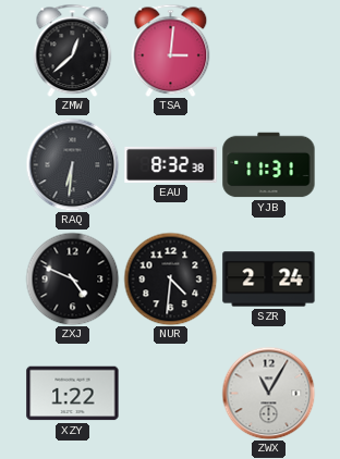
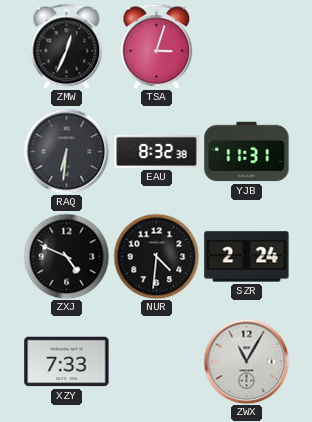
ZMW: 12:38 -> 12:34 (67, 46)
TSA: 3:01 -> 3:03 (157, 46)
XZY: 1:22 -> 7:33 (67, 362)
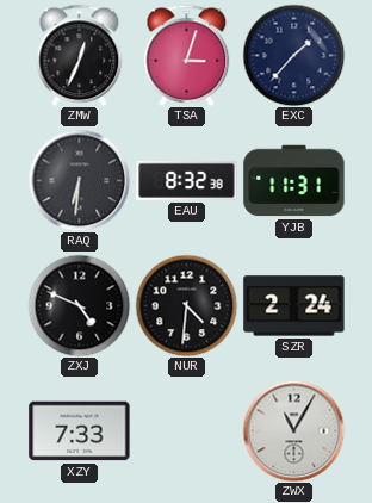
EXC: none -> 1:37 (293, 55)
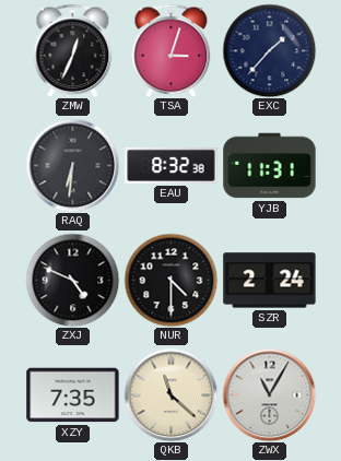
NUR: 4:31 -> 4:30 (170, 280)
XZY: 7:33 -> 7:35 (73, 395)
QKB: none -> 11:22 (170, 394)
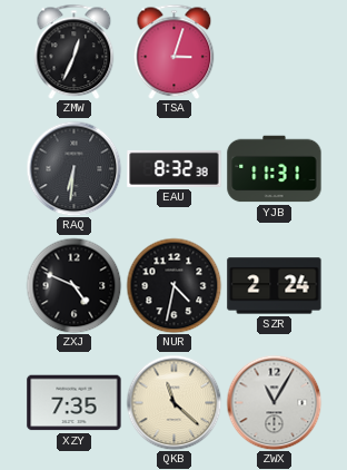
EXC: 1:37 -> none (269, 50)
NUR: 4:30 -> 4:32 (173, 285)
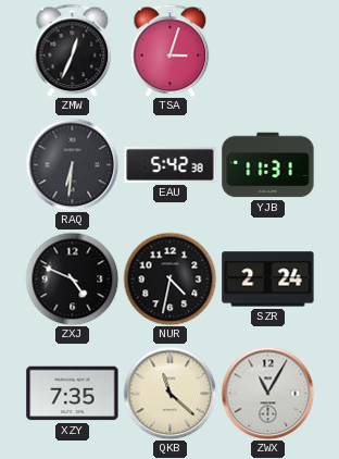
EAU: 8:32 -> 5:42 (171, 164)
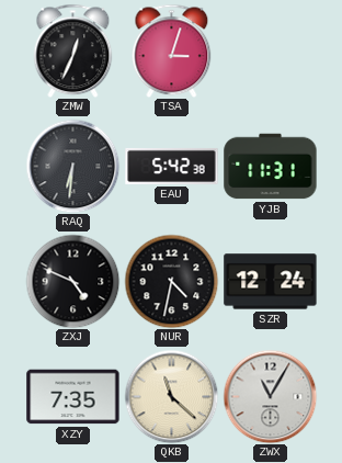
SZR: 2:24 -> 12:24 (271, 282)
